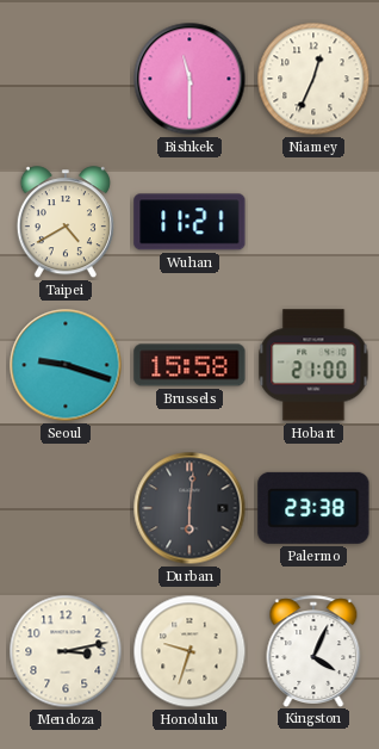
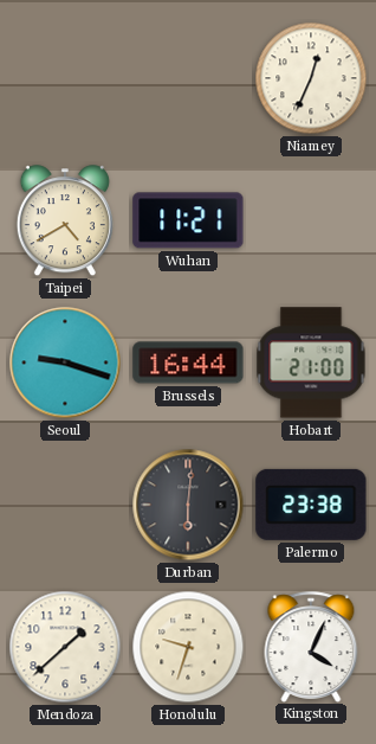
Bishkek: 11:30 -> none (189, 79)
Brussels: 15:58 -> 16:44 (188, 363)
Mendoza: 3:13 -> 1:38 (65, 647)
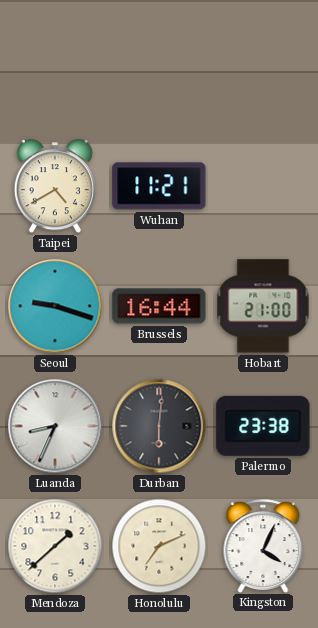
Niamey: 12:34 -> none (311, 78)
Luanda: none -> 8:34 (55, 426)
Honolulu: 9:33 -> 7:11 (159, 546)
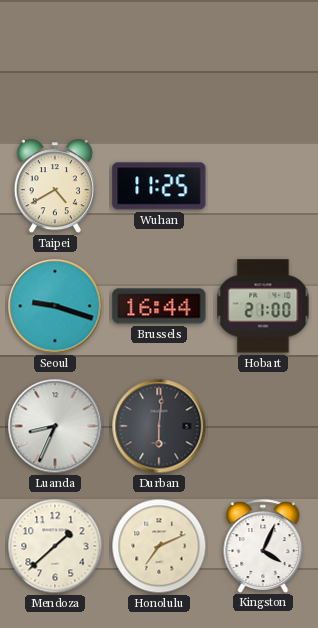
Wuhan: 11:21 -> 11:25 (159, 186)
Palermo: 23:38 -> none (263, 426)
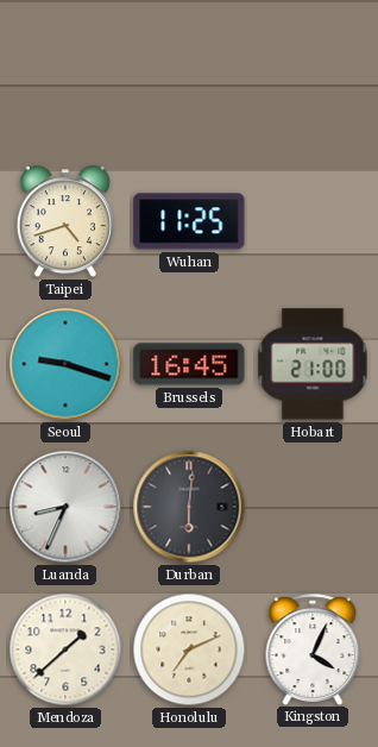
Taipei: 4:40 -> 4:42 (65, 222)
Brussels: 16:44 -> 16:45 (189, 364)
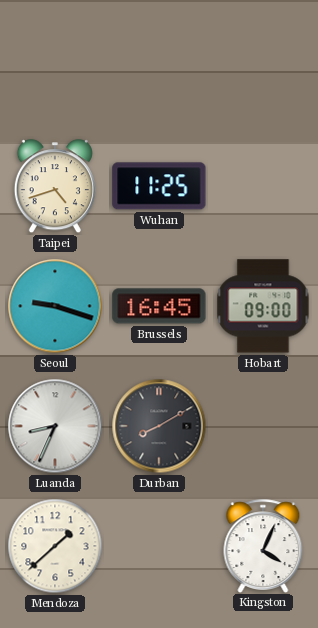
Hobart: 21:00 -> 09:00 (263, 306)
Durban: 6:01 -> 8:10 (159, 426)
Honolulu: 7:11 -> none (189, 649)
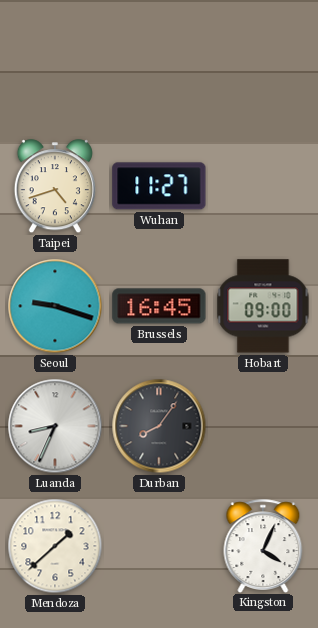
Wuhan: 11:25 -> 11:27 (159, 186)
Durban: 8:10 -> 8:06 (159, 426)
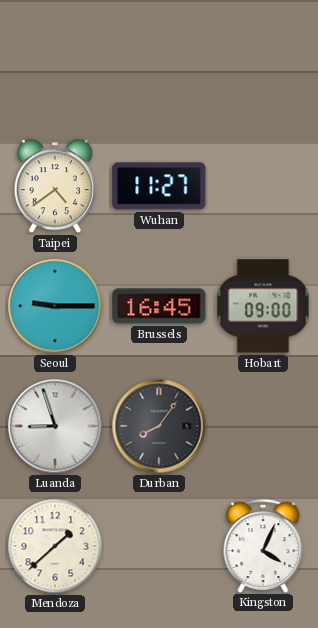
Taipei: 4:42 -> 4:39 (55, 187)
Seoul: 9:18 -> 9:15 (55, 306)
Luanda: 8:34 -> 8:57 (55, 426)
